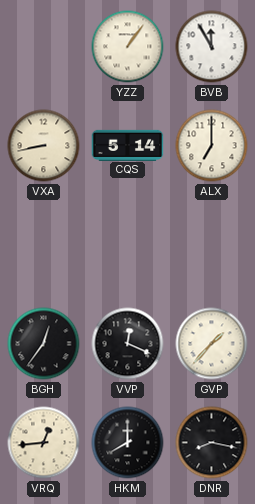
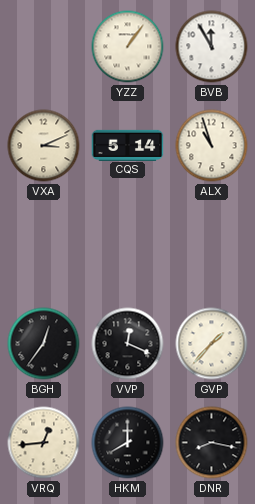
VXA: 8:43 -> 3:11 (44, 146)
ALX: 7:00 -> 10:57 (212, 146)
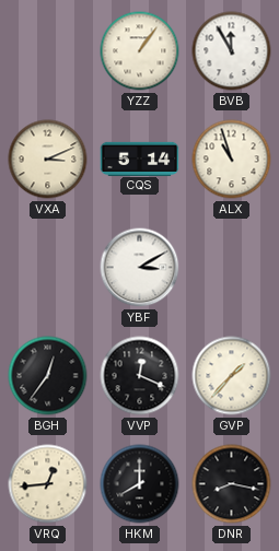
YBF: none -> 3:10 (140, 268)
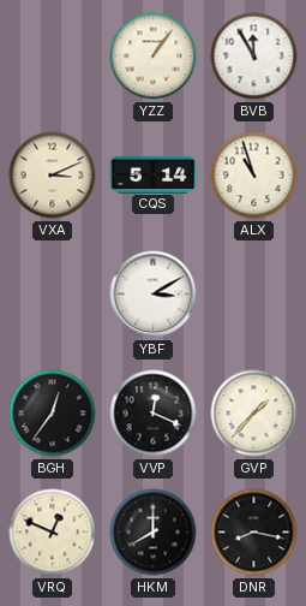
VRQ: 12:44 -> 12:49 (53, 533)
